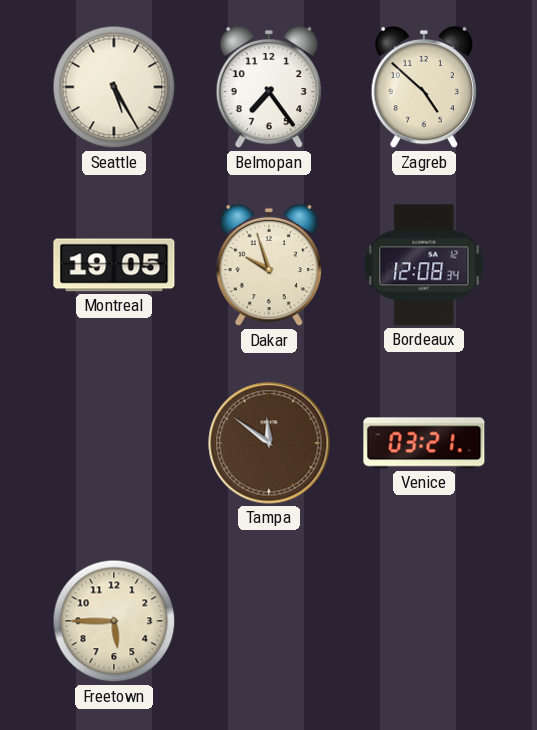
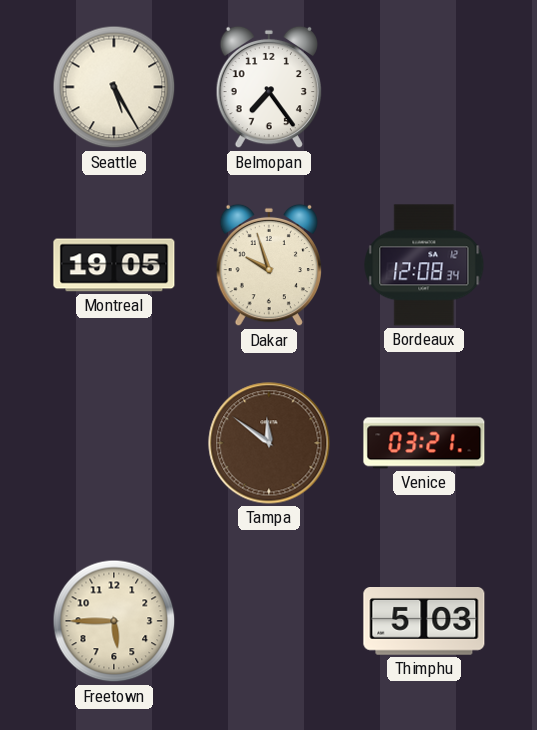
Zagreb: 4:52 -> none (423, 87)
Thimphu: none -> 5:03 (424, 622)
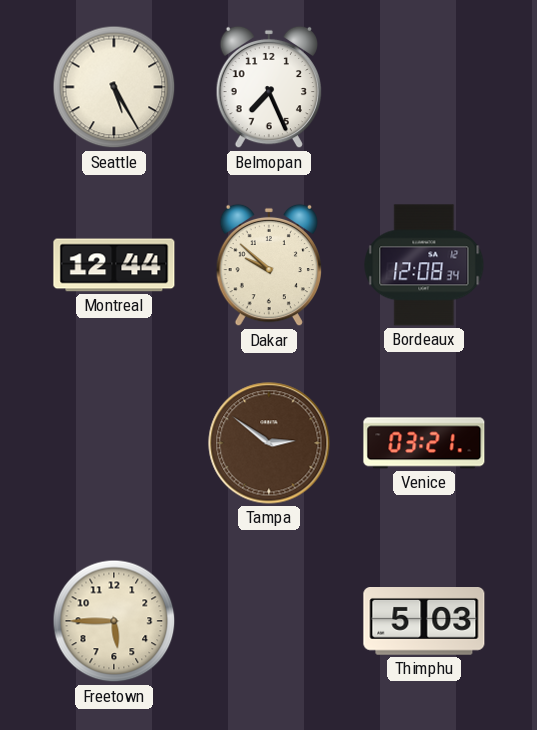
Belmopan: 7:24 -> 7:26 (268, 87)
Montreal: 19:05 -> 12:44 (114, 265)
Dakar: 9:57 -> 9:52 (268, 265)
Tampa: 11:51 -> 2:51 (269, 443)
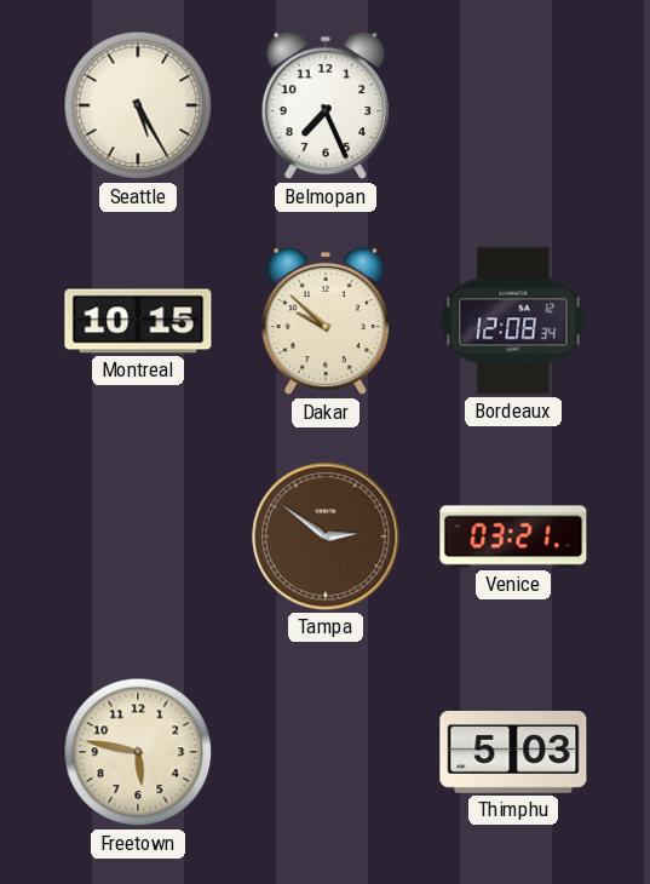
Montreal: 12:44 -> 10:15 (138, 321)
Freetown: 5:45 -> 5:47 (138, 752)
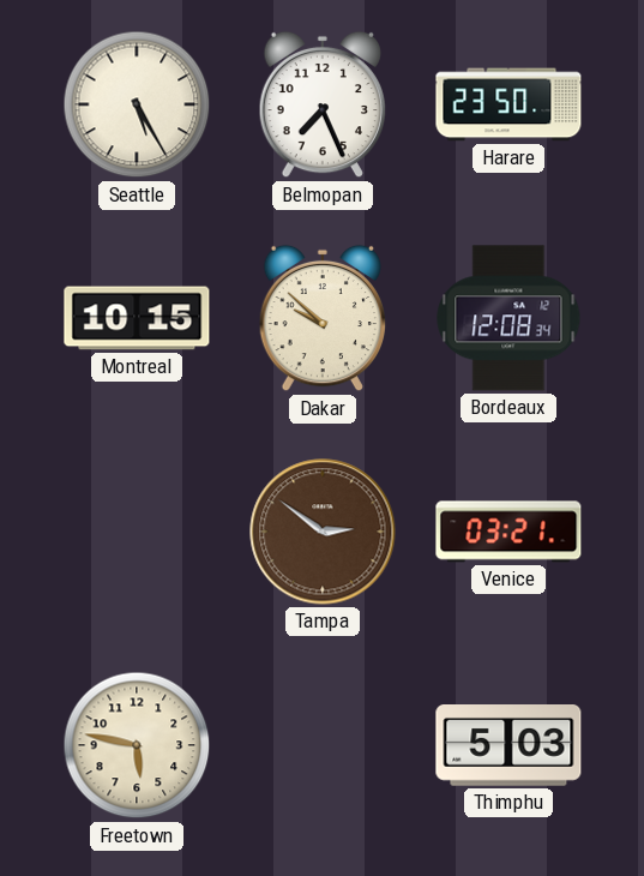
Harare: none -> 23:50 (508, 104)
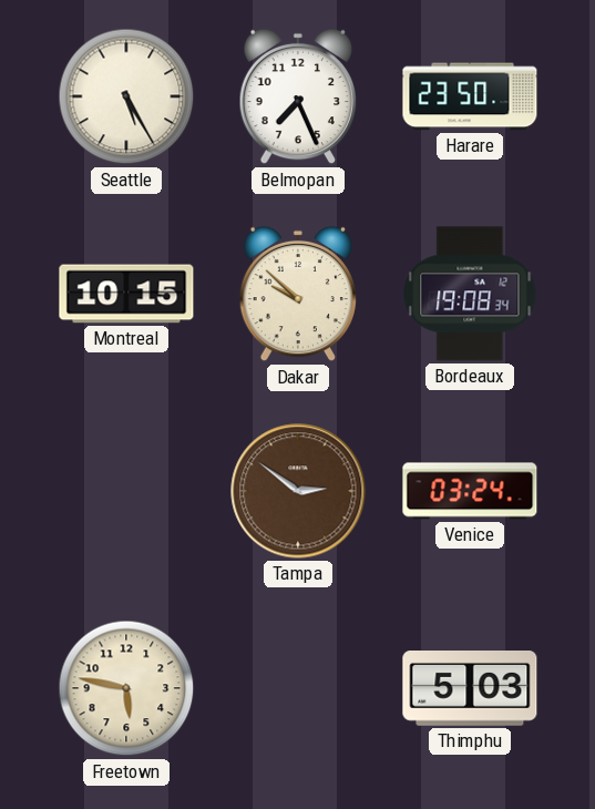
Bordeaux: 12:08 -> 19:08 (470, 294)
Venice: 03:21 -> 03:24 (470, 491)
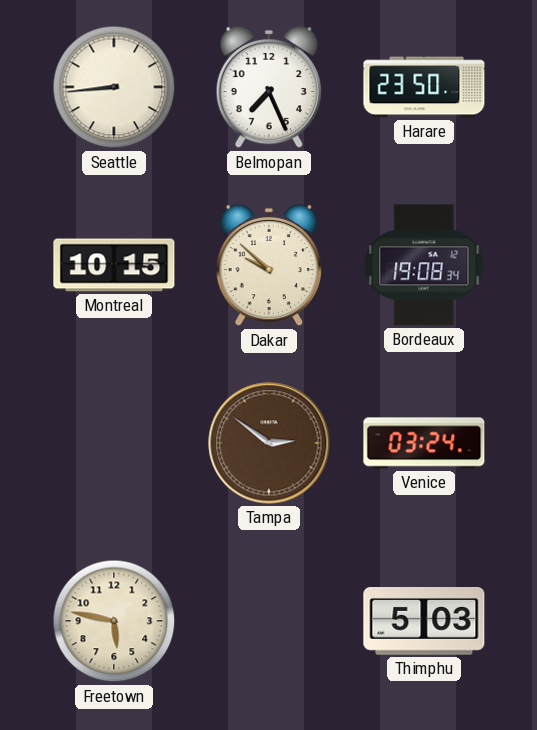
Seattle: 5:25 -> 8:44 (114, 87)
